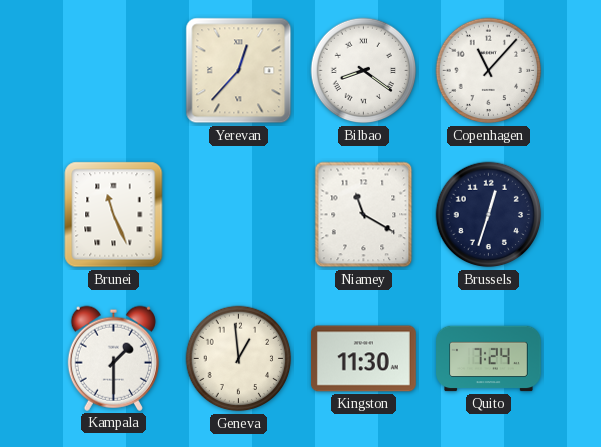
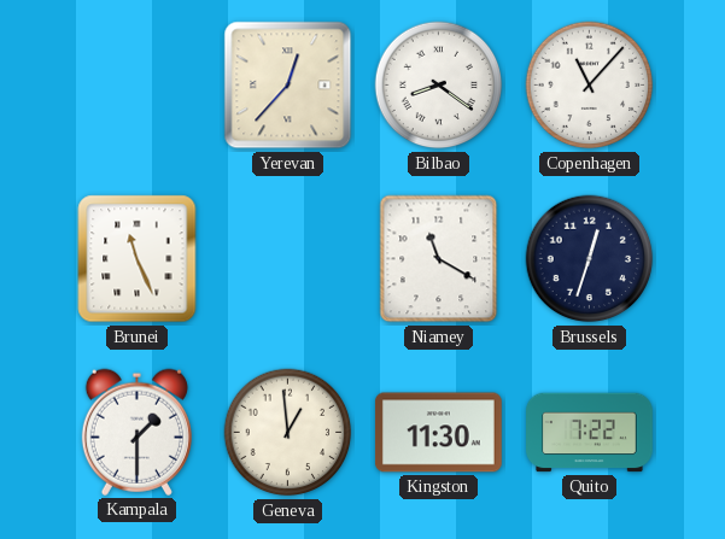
Quito: 7:24 -> 7:22 (590, 433)
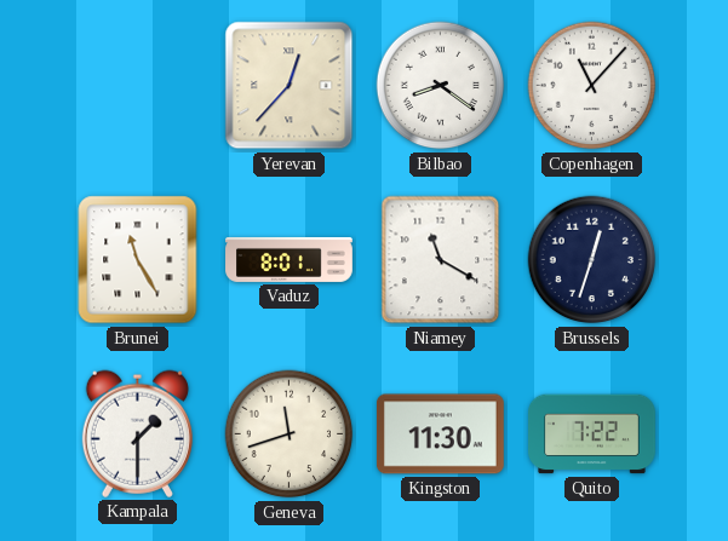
Brunei: 11:26 -> 11:25 (138, 260)
Vaduz: none -> 8:01 (290, 259)
Geneva: 12:59 -> 11:42 (290, 434)
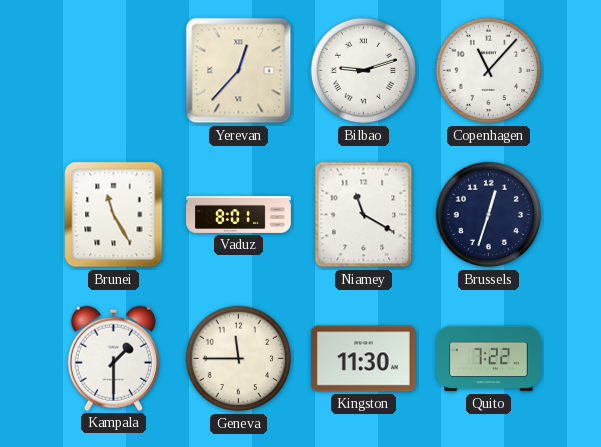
Bilbao: 8:21 -> 9:12 (364, 71)
Geneva: 11:42 -> 11:45 (239, 359)
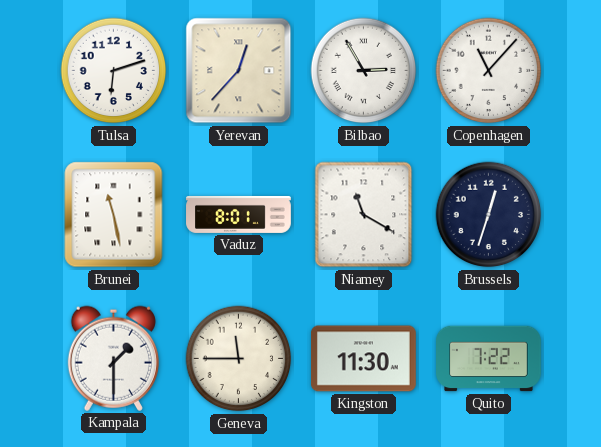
Tulsa: none -> 6:12 (114, 71)
Bilbao: 9:12 -> 2:55 (364, 71)
Brunei: 11:25 -> 11:28 (114, 215)
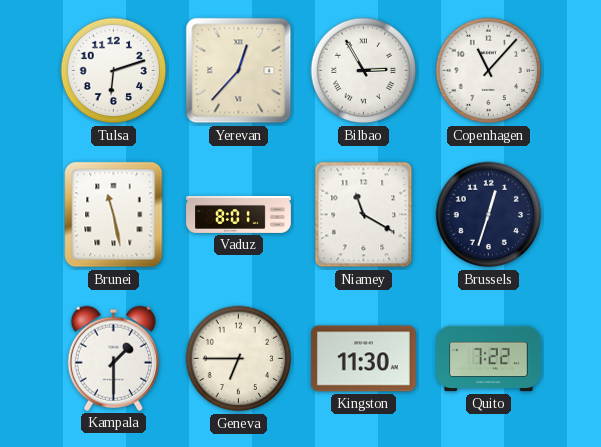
Geneva: 11:45 -> 6:45 (239, 359)
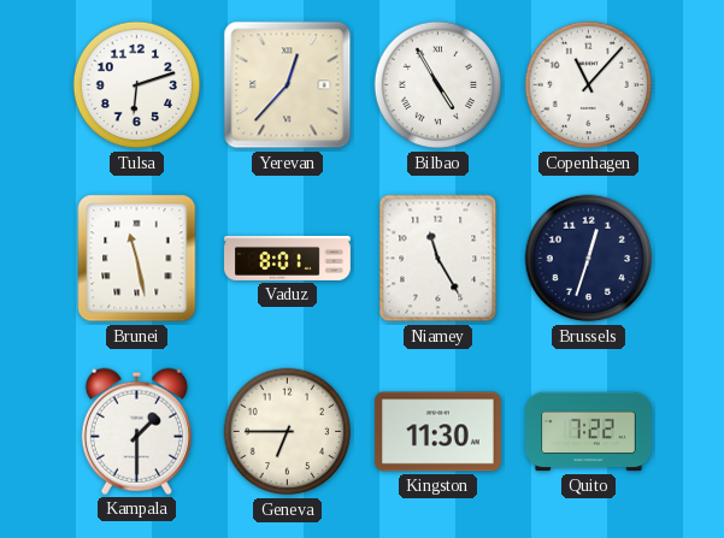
Bilbao: 2:55 -> 4:55 (438, 85)
Niamey: 11:20 -> 11:25 (438, 259)
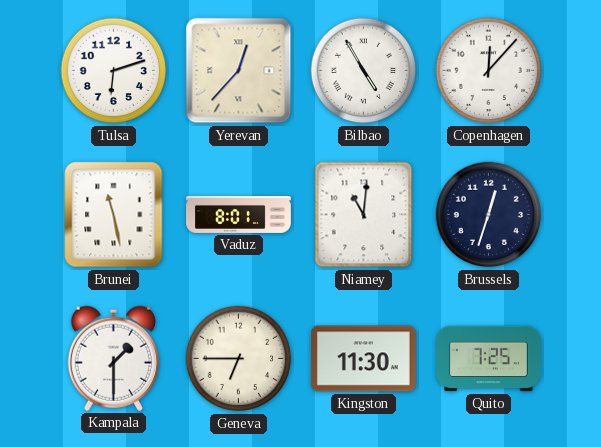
Copenhagen: 11:07 -> 12:07 (489, 71)
Niamey: 11:25 -> 11:01 (364, 215)
Quito: 7:22 -> 7:25 (489, 359)
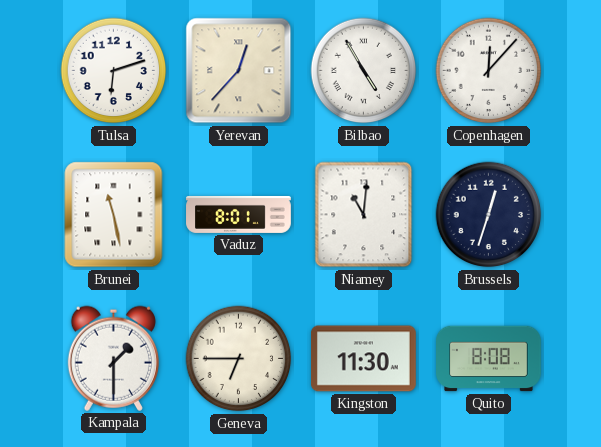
Quito: 7:25 -> 8:08 (489, 359)
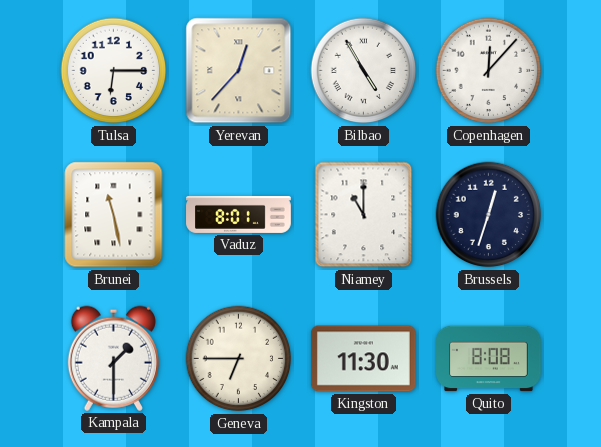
Tulsa: 6:12 -> 6:15 (114, 71)
Niamey: 11:01 -> 11:00 (364, 215)
